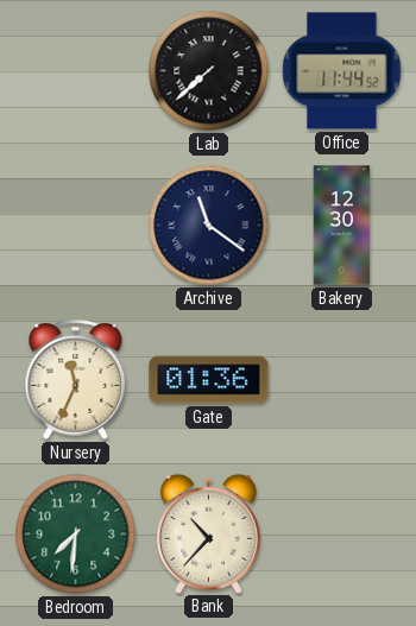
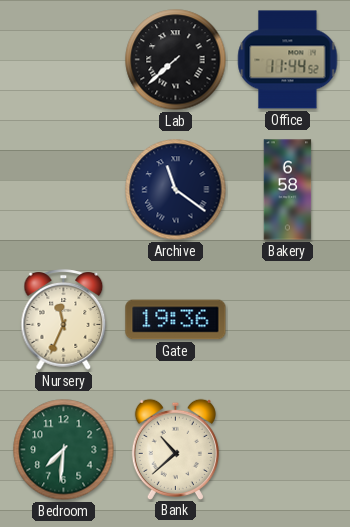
Bakery: 12:30 -> 6:58 (288, 190)
Gate: 01:36 -> 19:36 (176, 320)
Bank: 10:37 -> 10:38 (175, 449)
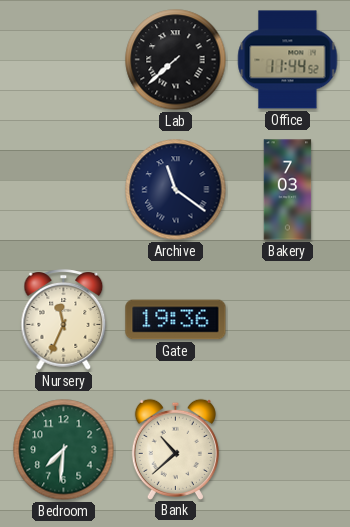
Bakery: 6:58 -> 7:03 (288, 190)
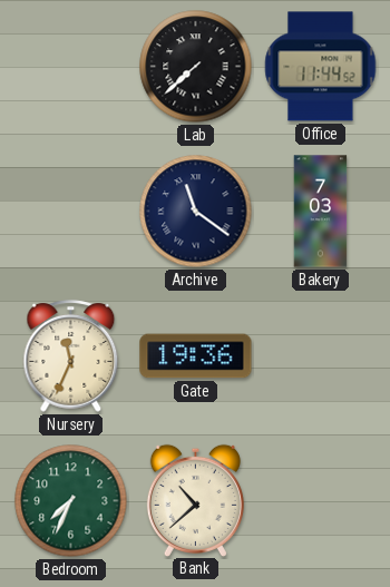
Bedroom: 7:31 -> 7:34 (71, 501)
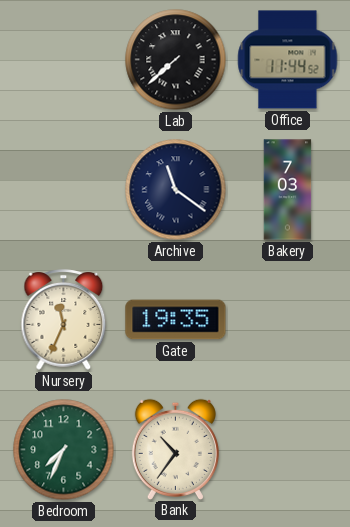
Gate: 19:36 -> 19:35 (176, 320)
Bank: 10:38 -> 10:36 (175, 449)
